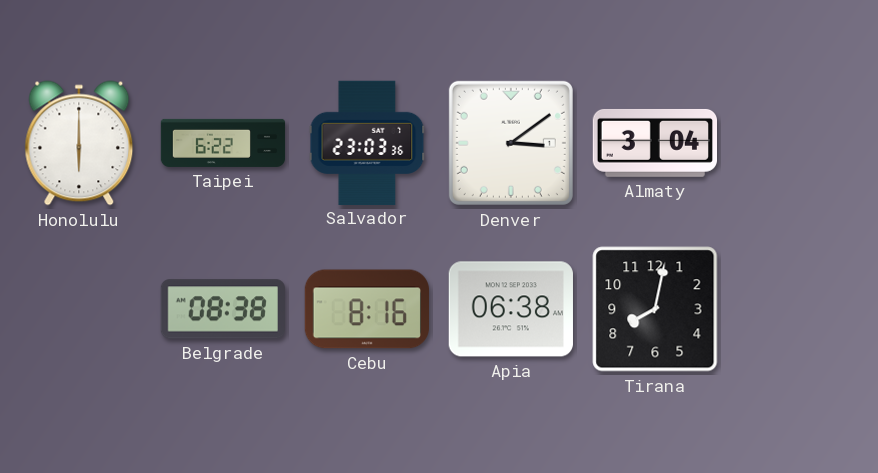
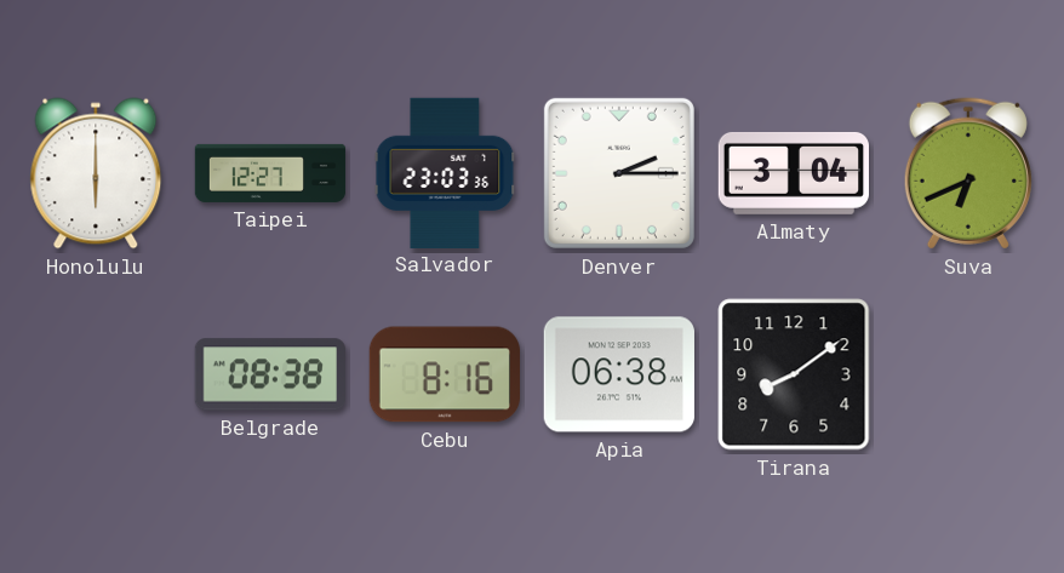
Taipei: 6:22 -> 12:27 (270, 173)
Denver: 3:09 -> 2:15 (619, 173)
Suva: none -> 6:41 (968, 173)
Tirana: 8:02 -> 8:09 (794, 374)
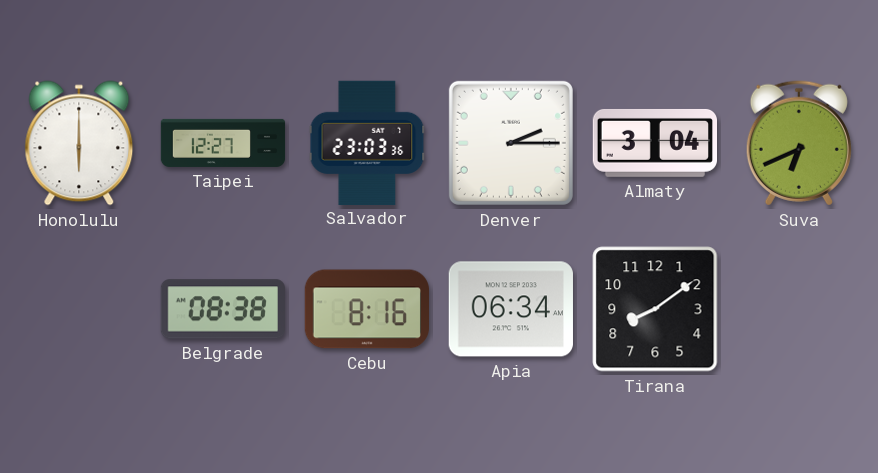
Apia: 06:38 -> 06:34 (511, 309)
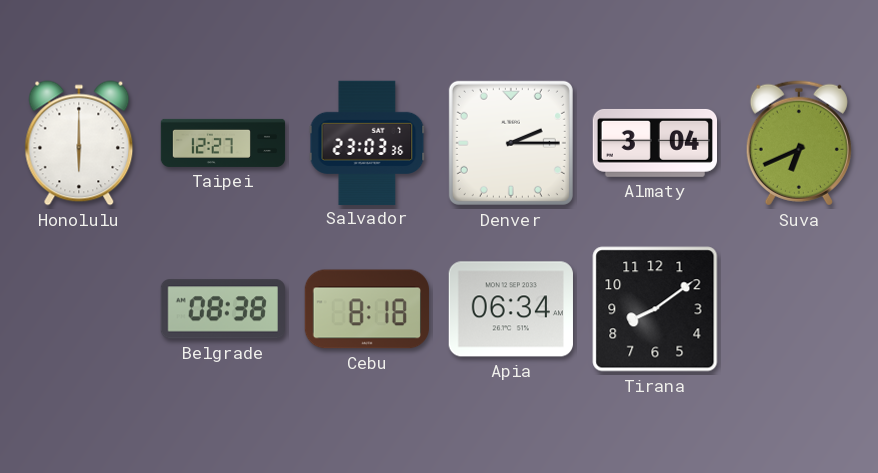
Cebu: 8:16 -> 8:18 (366, 309)
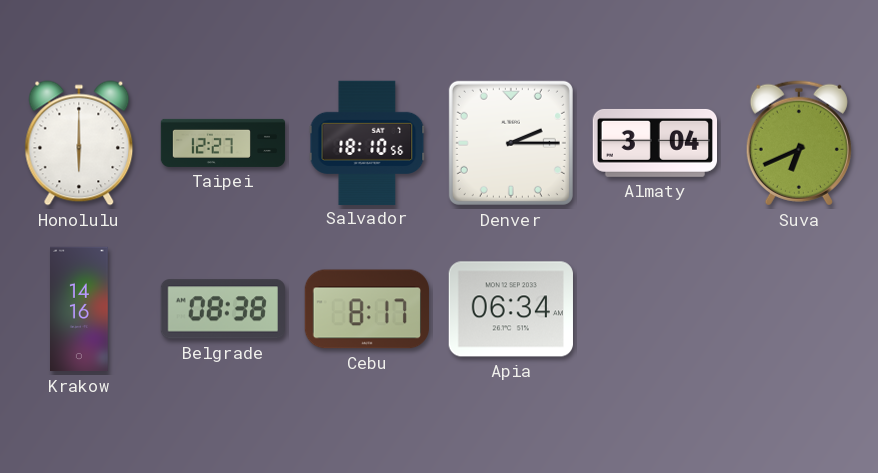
Salvador: 23:03 -> 18:10 (367, 142)
Krakow: none -> 14:16 (80, 309)
Cebu: 8:18 -> 8:17 (366, 309)
Tirana: 8:09 -> none (655, 309)
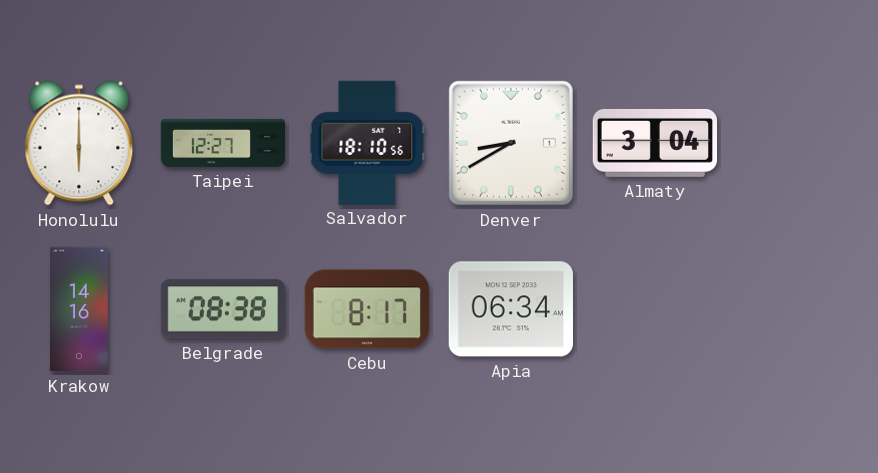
Denver: 2:15 -> 8:40 (511, 143)
Suva: 6:41 -> none (799, 143)
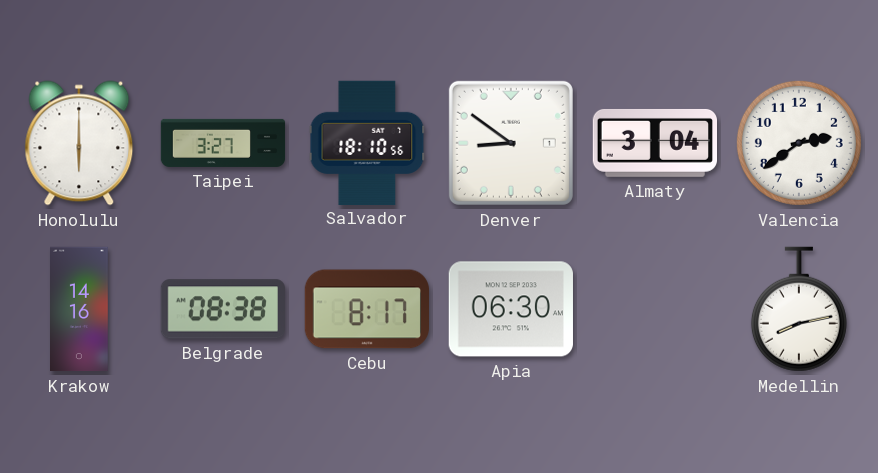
Taipei: 12:27 -> 3:27 (223, 143)
Denver: 8:40 -> 8:51 (511, 143)
Valencia: none -> 2:39 (799, 143)
Apia: 06:34 -> 06:30 (511, 309)
Medellin: none -> 8:13 (799, 309)
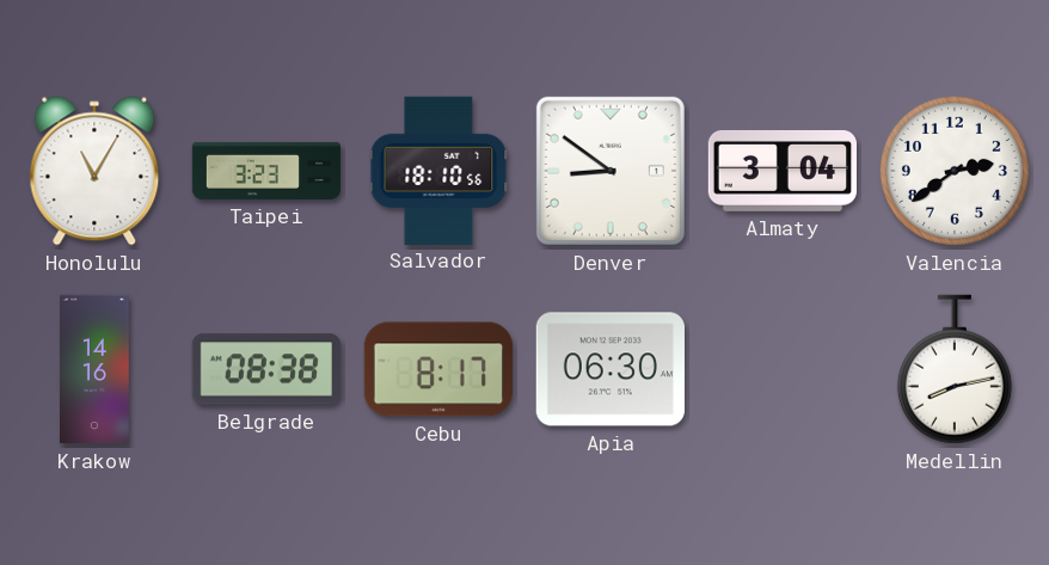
Honolulu: 6:00 -> 11:05 (94, 171)
Taipei: 3:27 -> 3:23 (266, 171)
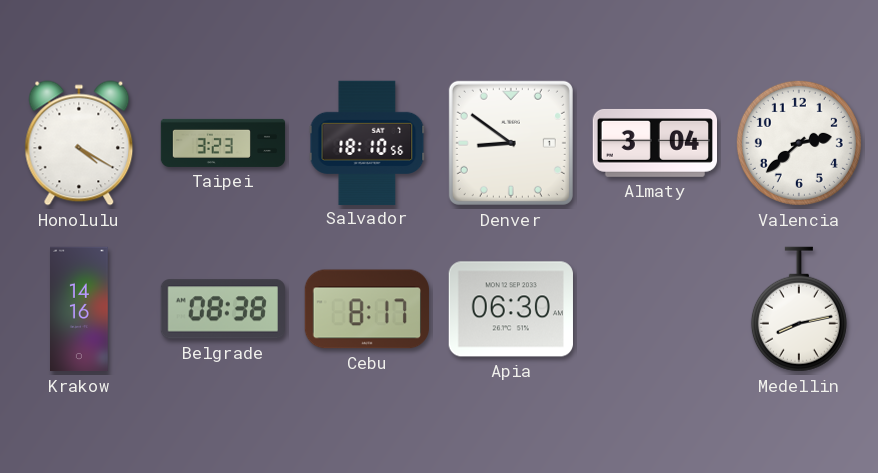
Honolulu: 11:05 -> 4:20 (79, 143)
Valencia: 2:39 -> 2:38 (799, 143)
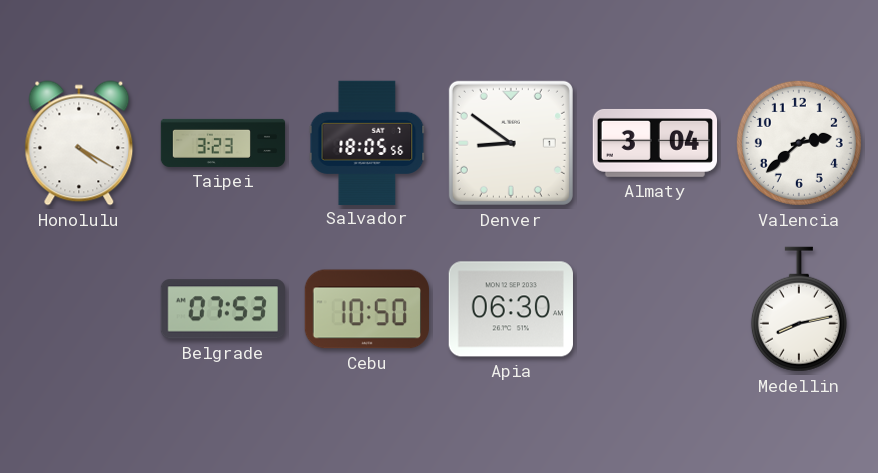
Salvador: 18:10 -> 18:05 (367, 142)
Krakow: 14:16 -> none (80, 309)
Belgrade: 08:38 -> 07:53 (222, 309)
Cebu: 8:17 -> 10:50 (366, 309)
